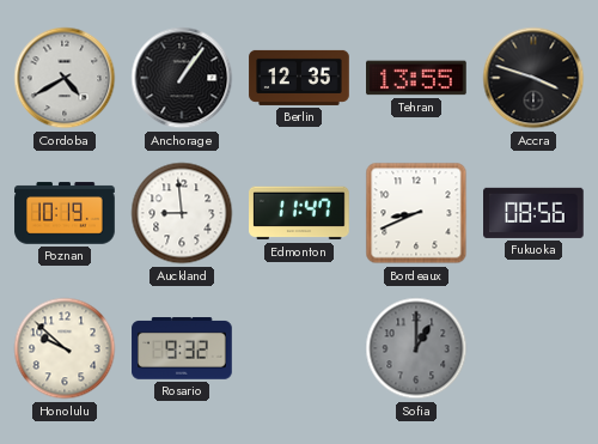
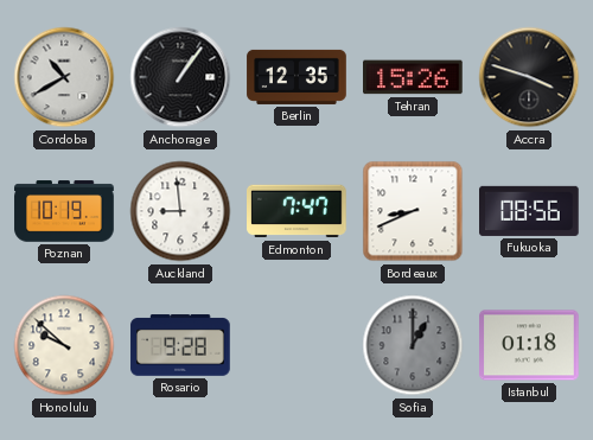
Cordoba: 4:40 -> 10:40 (64, 77)
Tehran: 13:55 -> 15:26 (414, 77)
Edmonton: 11:47 -> 7:47 (298, 211)
Rosario: 9:32 -> 9:28 (180, 345)
Istanbul: none -> 01:18 (529, 345)
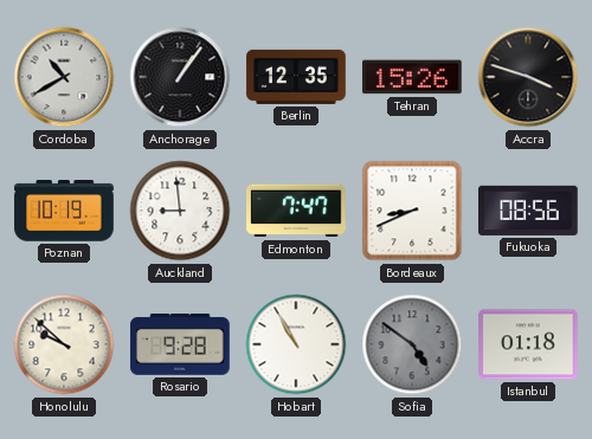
Hobart: none -> 10:55 (296, 344)
Sofia: 1:00 -> 4:51 (412, 344)
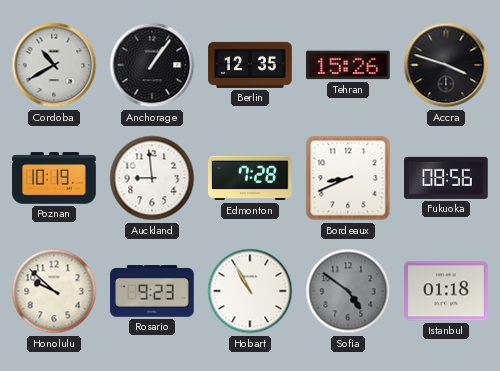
Edmonton: 7:47 -> 7:28 (251, 178)
Rosario: 9:28 -> 9:23 (152, 291)
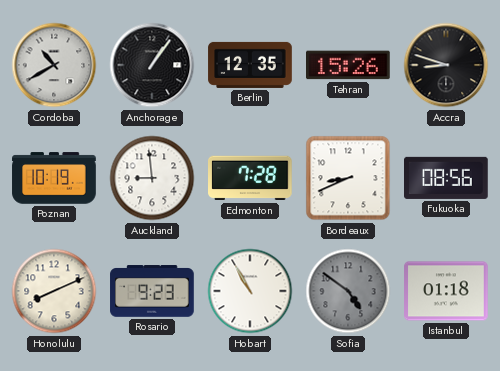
Accra: 3:48 -> 8:48 (446, 65)
Honolulu: 9:52 -> 8:11 (54, 291)
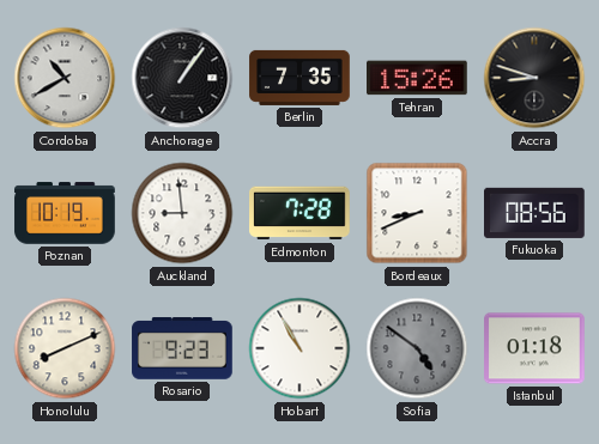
Berlin: 12:35 -> 7:35 (299, 78)
